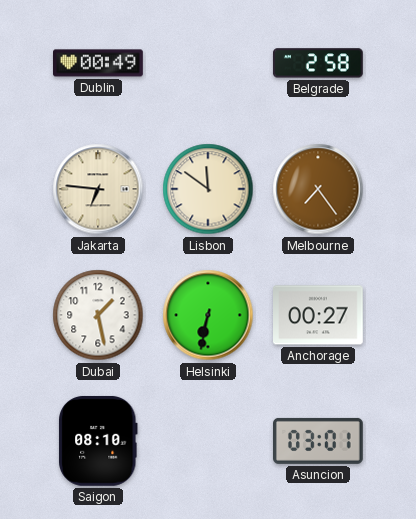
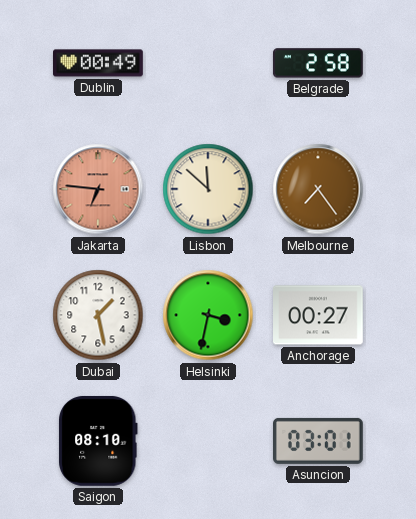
Jakarta dial: cream -> salmon (98, 189)
Lisbon: 11:51 -> 11:52 (208, 189)
Helsinki: 6:32 -> 3:32 (208, 315)
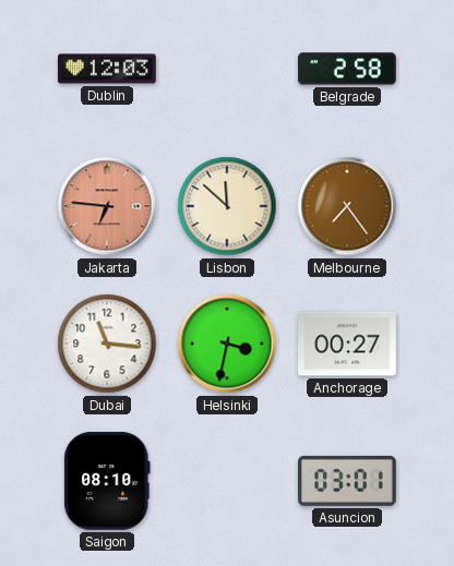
Dublin: 00:49 -> 12:03 (108, 69)
Dubai: 1:28 -> 11:16 (107, 344)
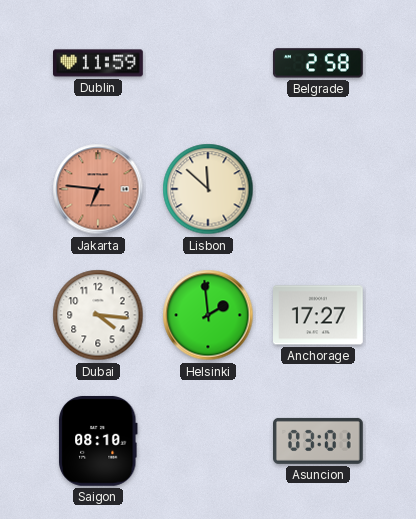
Dublin: 12:03 -> 11:59 (99, 63)
Melbourne: 7:24 -> none (347, 206)
Dubai: 11:16 -> 4:16 (98, 315)
Helsinki: 3:32 -> 1:59 (208, 315)
Anchorage: 00:27 -> 17:27 (319, 315)
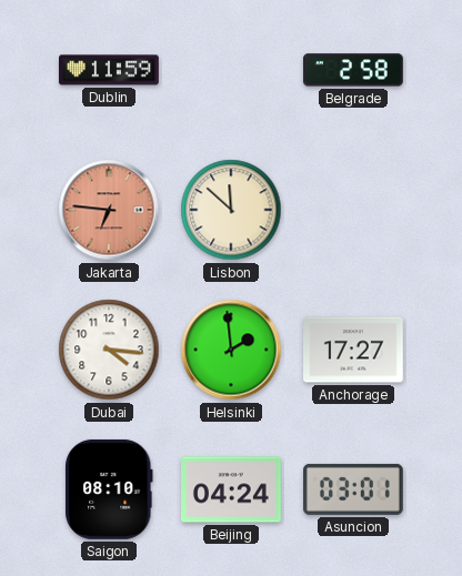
Beijing: none -> 04:24 (232, 489)
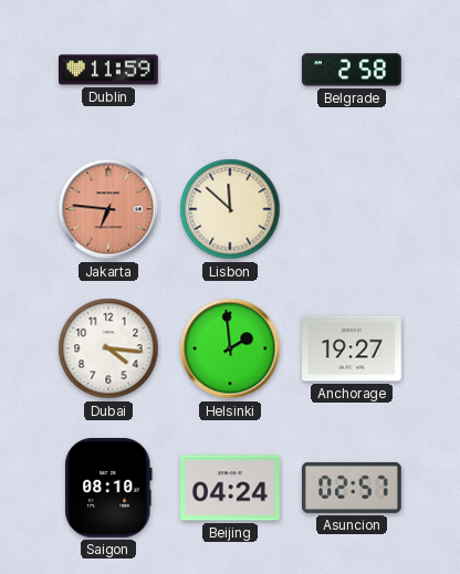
Anchorage: 17:27 -> 19:27 (353, 348)
Asuncion: 03:01 -> 02:57 (353, 488)
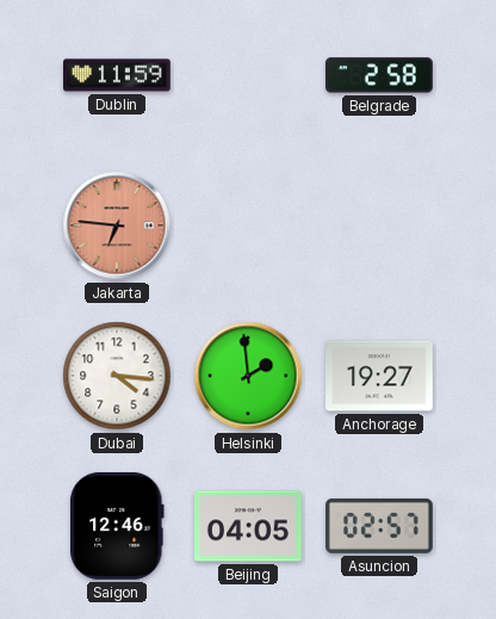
Lisbon: 11:52 -> none (230, 209)
Saigon: 08:10 -> 12:46 (118, 526)
Beijing: 04:24 -> 04:05 (249, 526)
